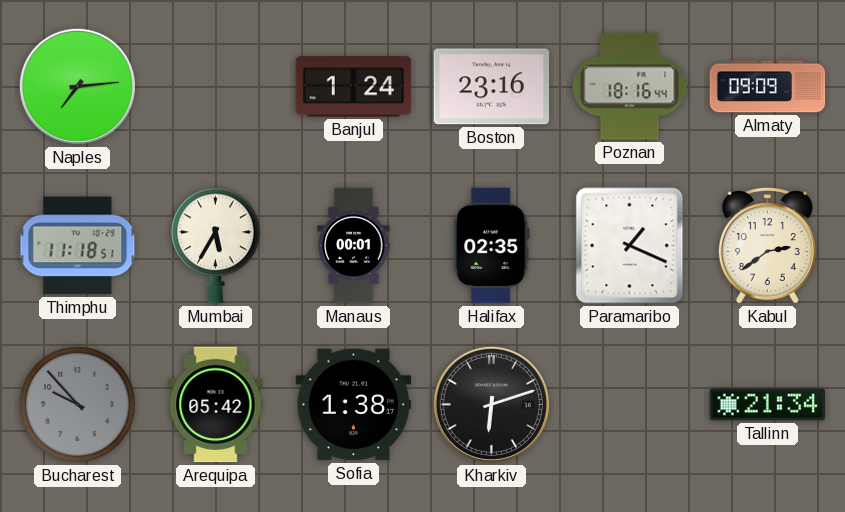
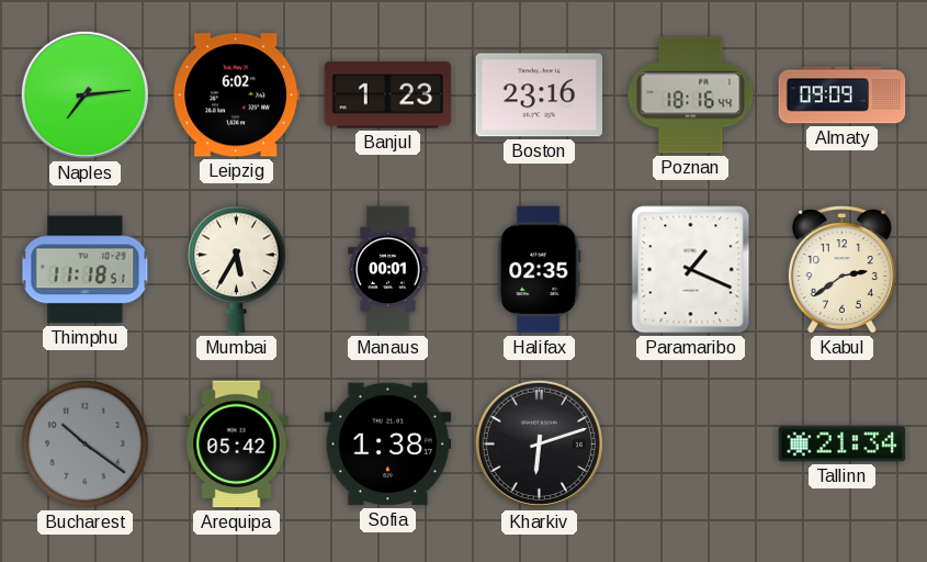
Leipzig: none -> 6:02 (237, 95)
Banjul: 1:24 -> 1:23 (388, 95)
Bucharest: 9:53 -> 10:21 (86, 445)
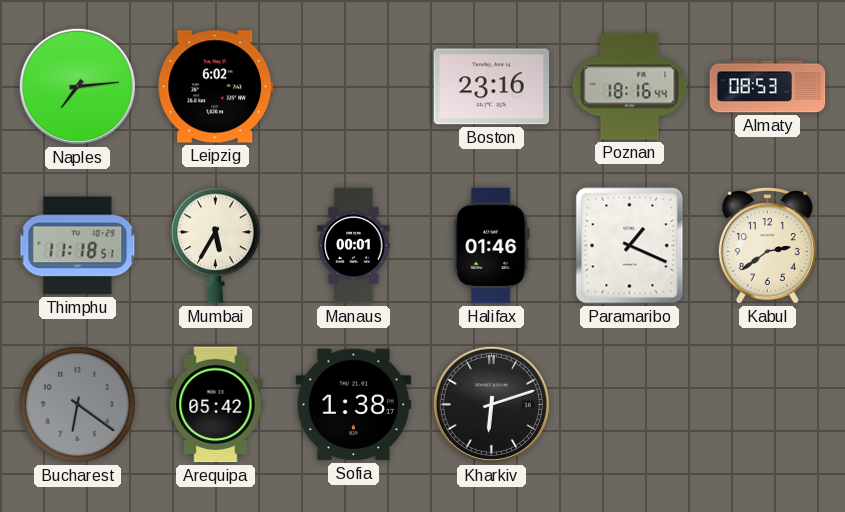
Banjul: 1:23 -> none (388, 95)
Almaty: 09:09 -> 08:53 (768, 87)
Halifax: 02:35 -> 01:46 (492, 246)
Bucharest: 10:21 -> 6:21 (78, 405)
Tallinn: 21:34 -> none (843, 445)
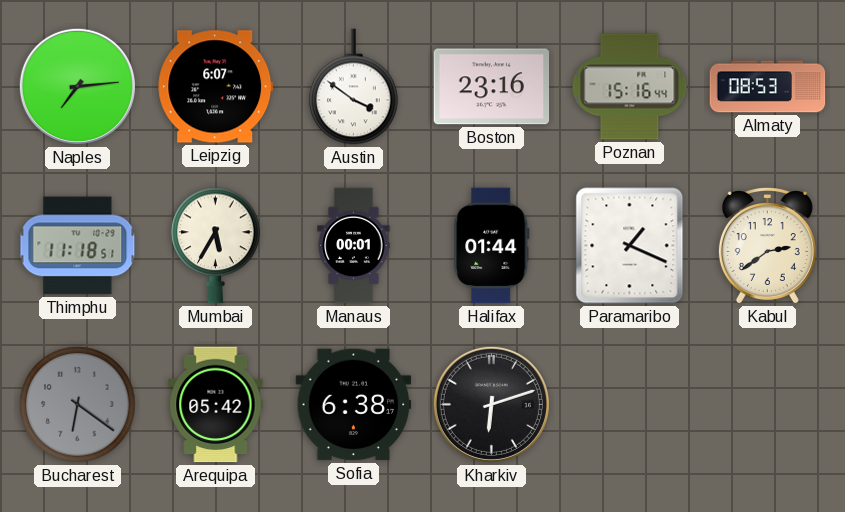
Leipzig: 6:02 -> 6:07 (216, 87)
Austin: none -> 3:51 (354, 87)
Poznan: 18:16 -> 15:16 (630, 87)
Halifax: 01:46 -> 01:44 (492, 246)
Sofia: 1:38 -> 6:38 (354, 405)
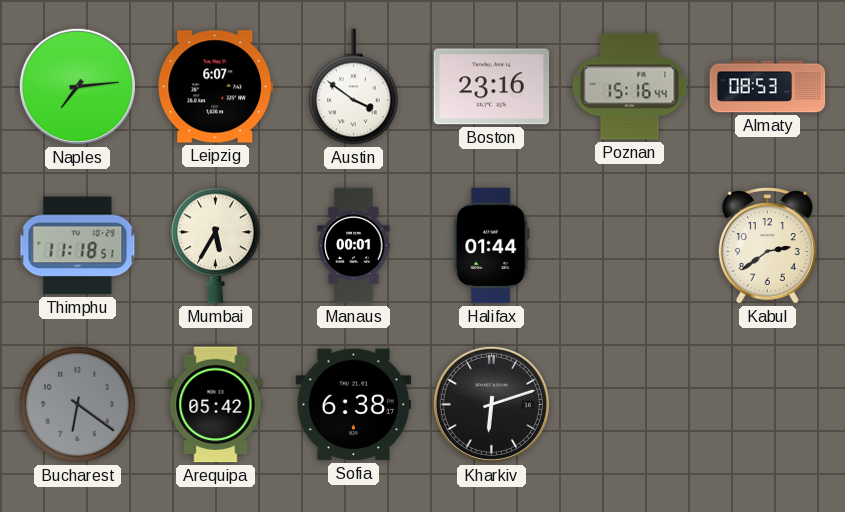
Paramaribo: 1:19 -> none (630, 246)
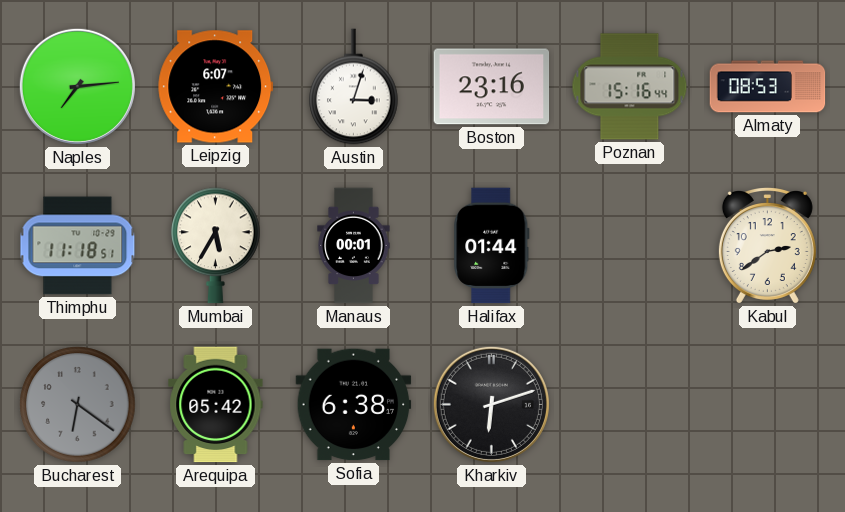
Austin: 3:51 -> 3:03 (354, 87)
